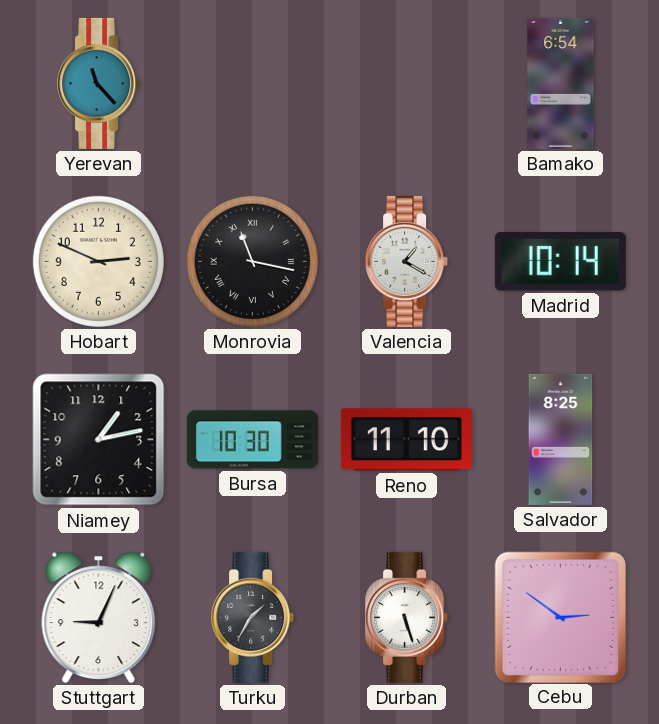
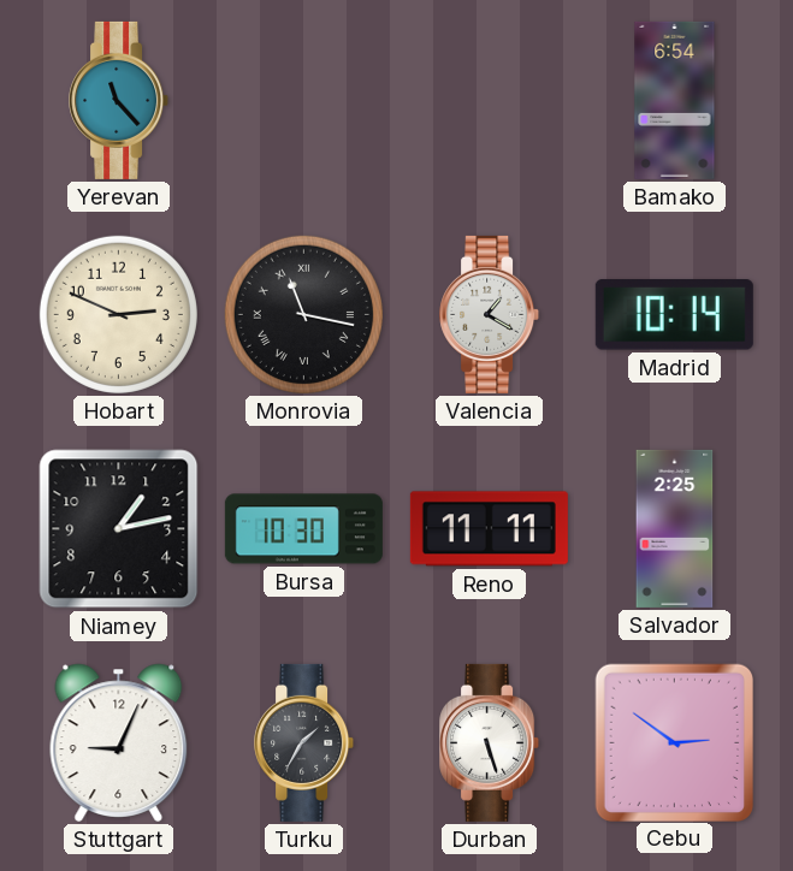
Reno: 11:10 -> 11:11 (489, 529)
Salvador: 8:25 -> 2:25 (675, 528)
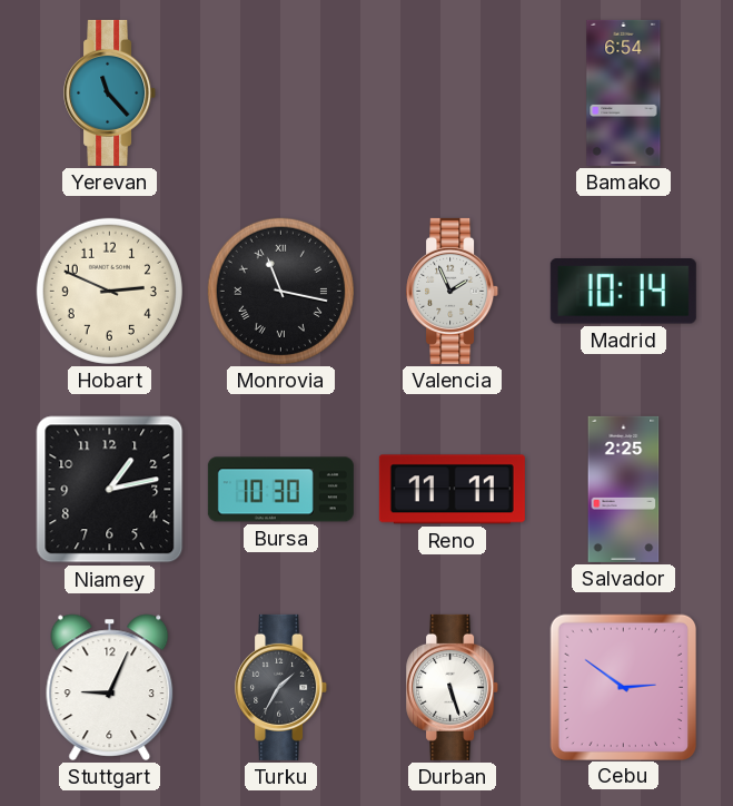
Valencia: 1:20 -> 1:56 (453, 291)
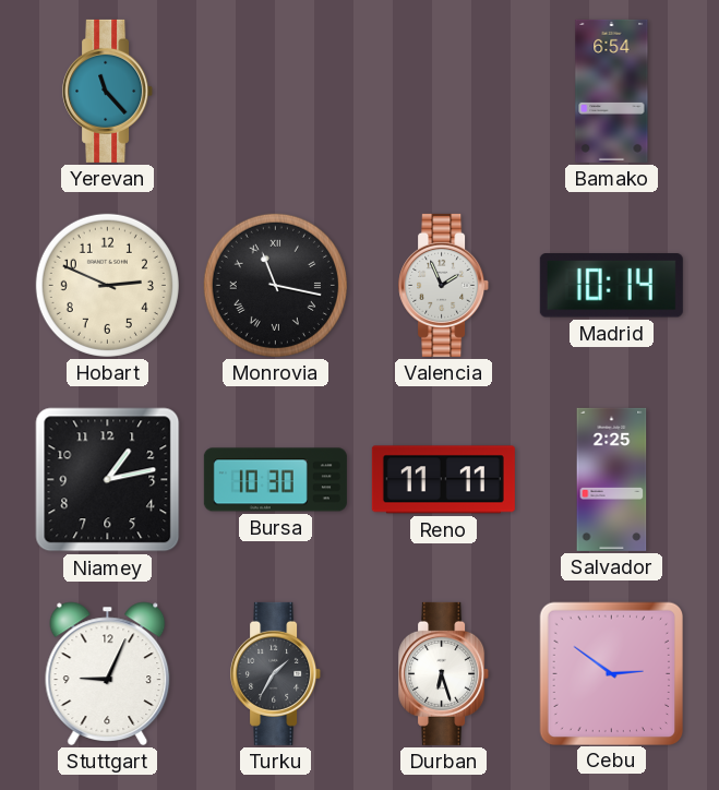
Durban: 5:27 -> 6:27 (444, 673)
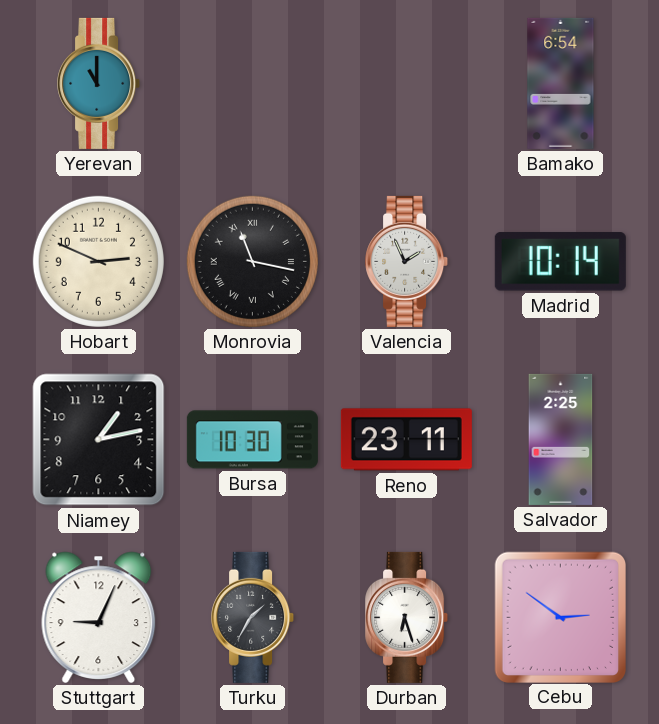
Yerevan: 11:23 -> 11:00 (99, 83)
Reno: 11:11 -> 23:11 (406, 440)
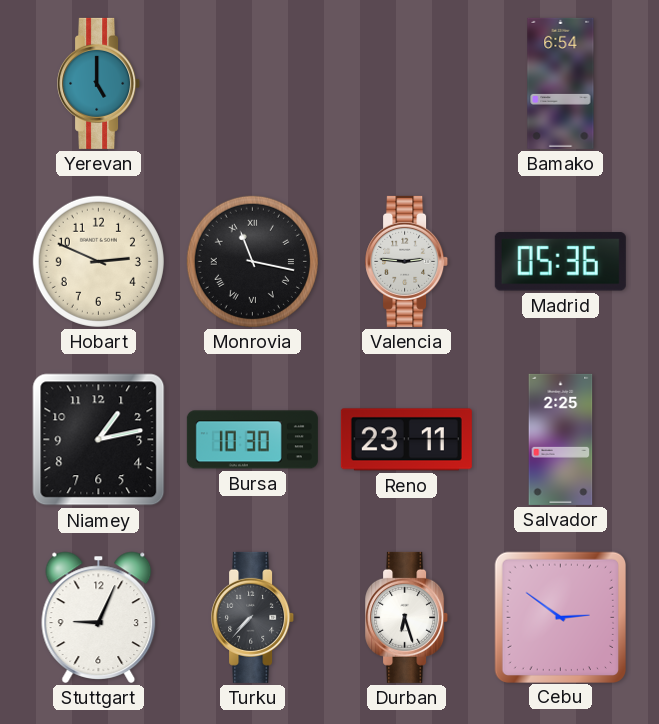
Yerevan: 11:00 -> 5:00 (99, 83)
Valencia: 1:56 -> 2:46 (407, 261)
Madrid: 10:14 -> 05:36 (560, 262)
Turku: 1:35 -> 7:37 (253, 617)
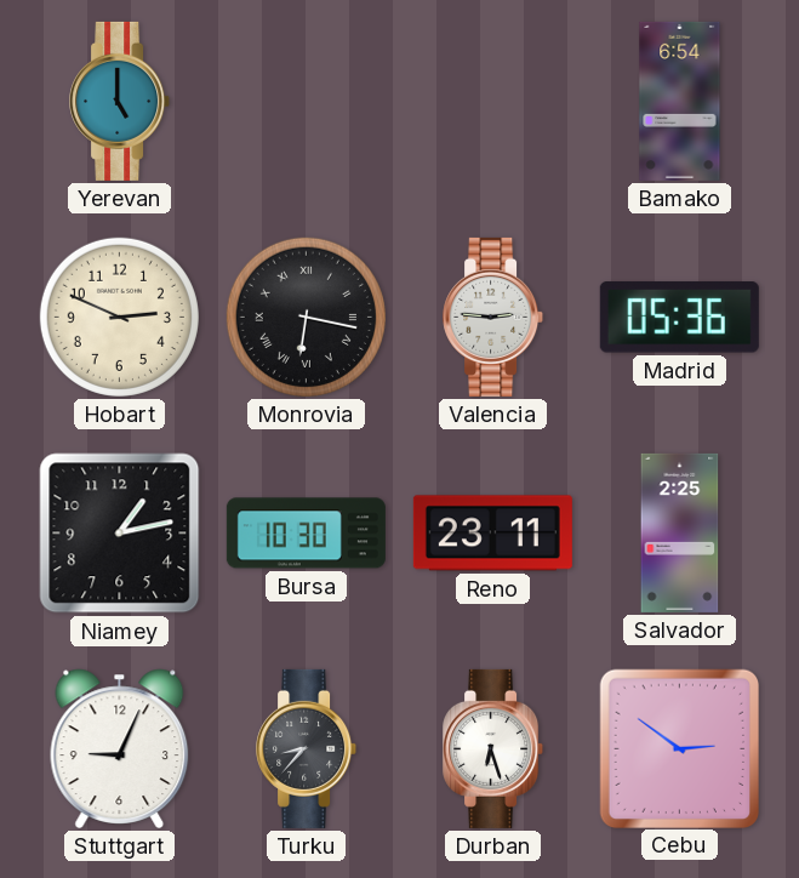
Monrovia: 11:17 -> 6:17 (306, 317)
Turku: 7:37 -> 8:37 (307, 748)
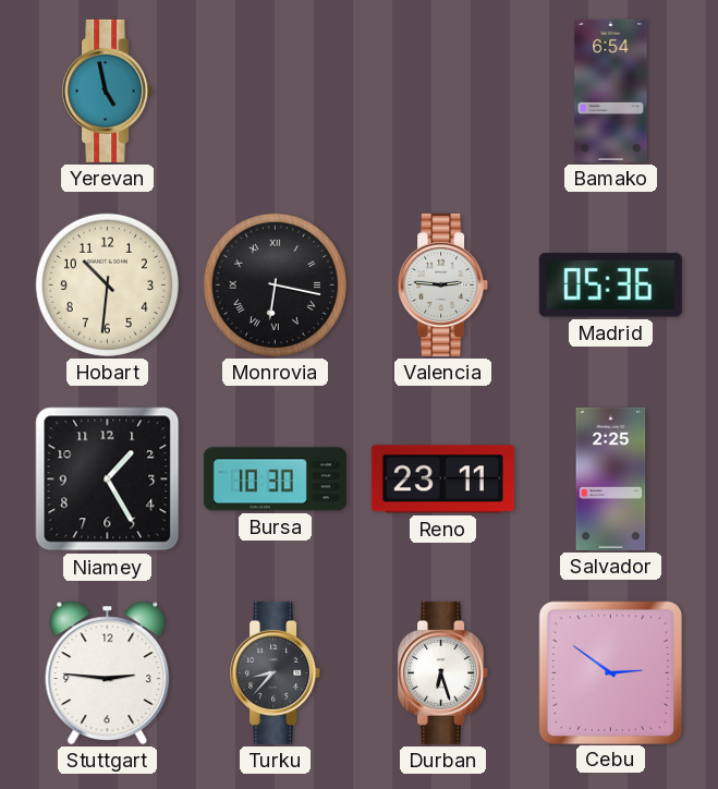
Yerevan: 5:00 -> 4:58 (108, 90)
Hobart: 2:49 -> 10:31 (107, 284)
Niamey: 1:13 -> 1:25 (108, 480)
Stuttgart: 9:04 -> 2:46 (108, 672)
